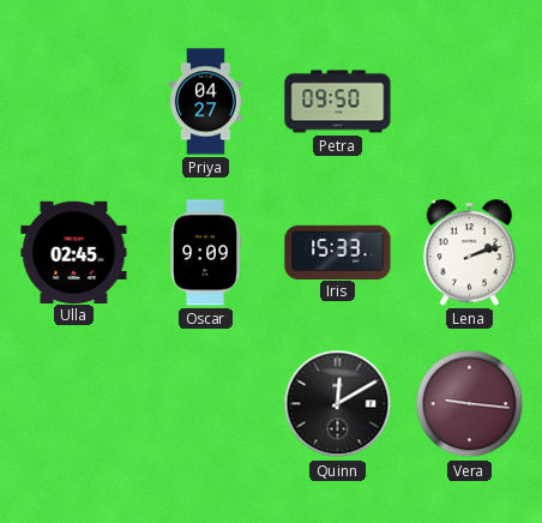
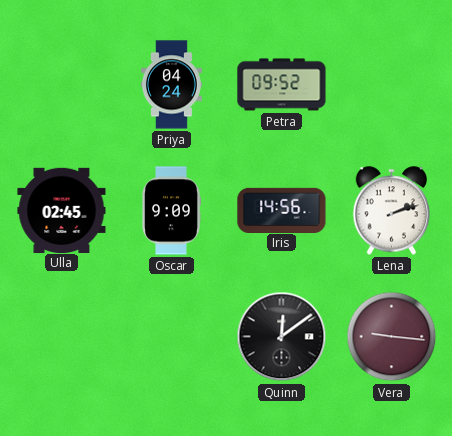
Priya: 04:27 -> 04:24 (171, 85)
Petra: 09:50 -> 09:52 (282, 85)
Iris: 15:33 -> 14:56 (282, 210)
Quinn: 12:10 -> 12:09 (282, 337)
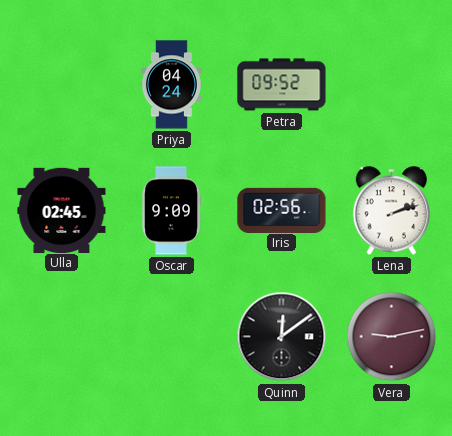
Iris: 14:56 -> 02:56 (282, 210)
Vera: 9:16 -> 9:13 (392, 337)
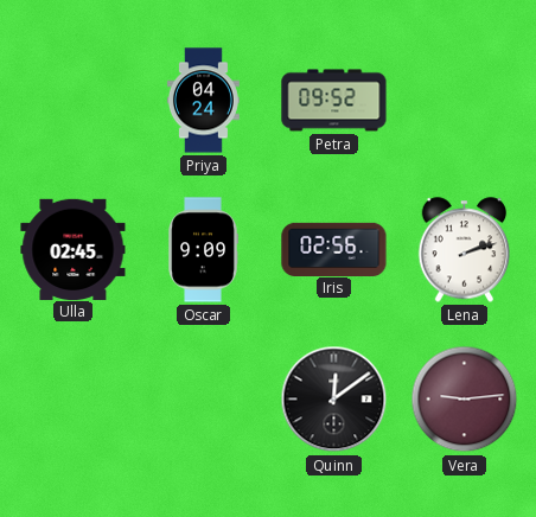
Vera: 9:13 -> 9:14 (465, 400)
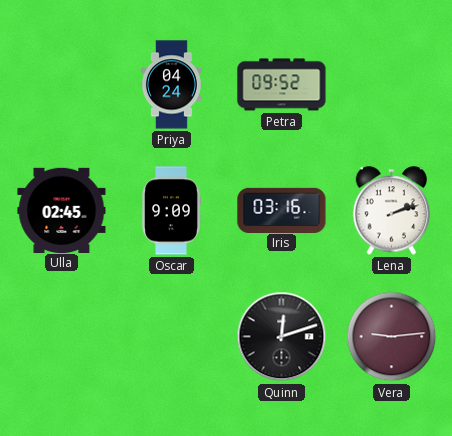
Iris: 02:56 -> 03:16 (282, 210)
Quinn: 12:09 -> 12:12 (282, 337)
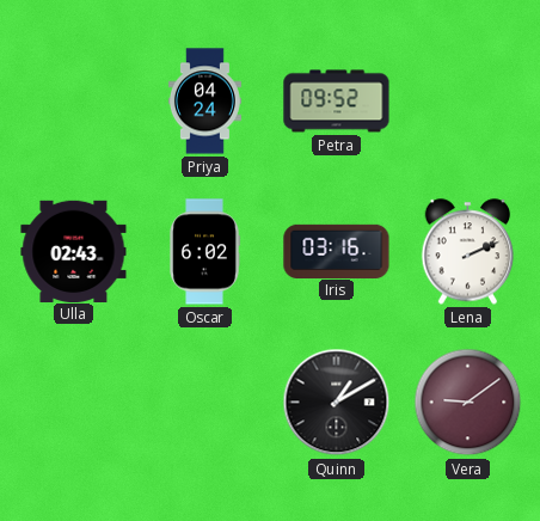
Ulla: 02:45 -> 02:43 (74, 251)
Oscar: 9:09 -> 6:02 (204, 252)
Lena: 2:12 -> 2:11 (468, 252)
Quinn: 12:12 -> 1:10 (337, 403)
Vera: 9:14 -> 9:09 (468, 403)
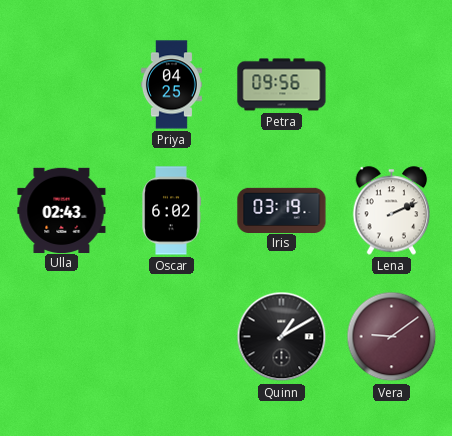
Priya: 04:24 -> 04:25 (171, 85)
Petra: 09:52 -> 09:56 (282, 85)
Iris: 03:16 -> 03:19 (282, 210)
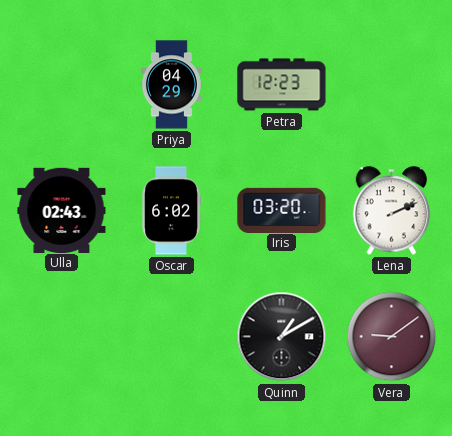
Priya: 04:25 -> 04:29 (171, 85)
Petra: 09:56 -> 12:23 (282, 85)
Iris: 03:19 -> 03:20 (282, 210)
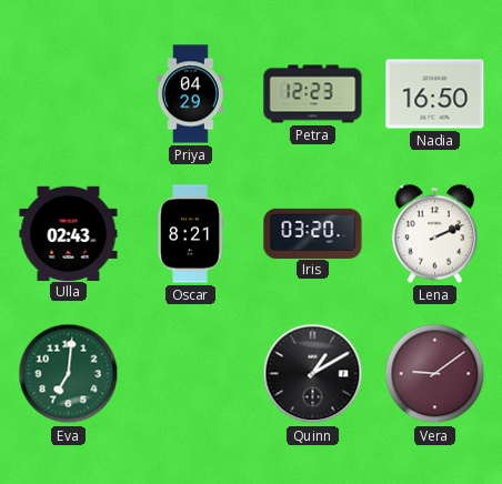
Nadia: none -> 16:50 (435, 94)
Oscar: 6:02 -> 8:21 (190, 234)
Eva: none -> 7:01 (69, 374)
